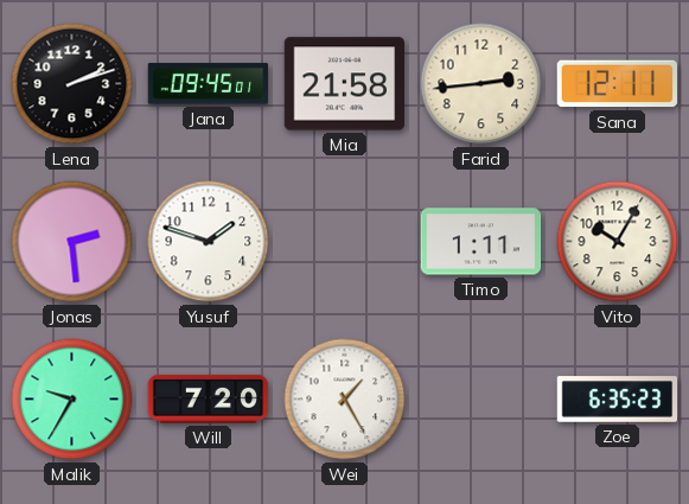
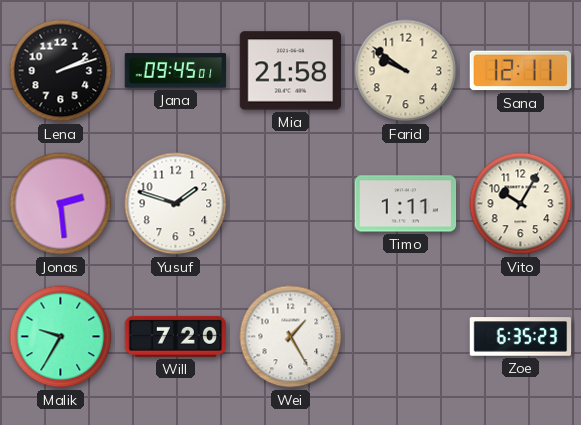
Farid: 2:44 -> 9:51 (406, 71)
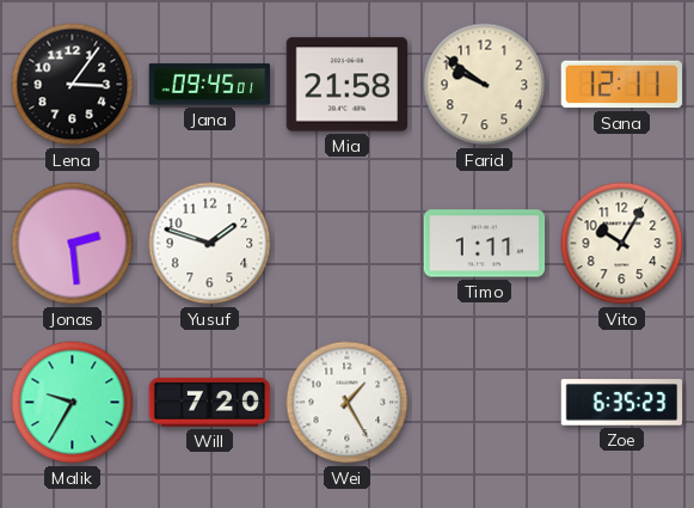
Lena: 2:12 -> 3:06 (73, 85)
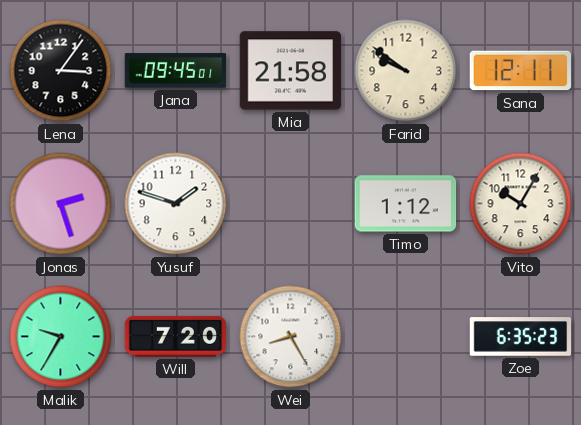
Jonas: 2:29 -> 2:27 (61, 204)
Timo: 1:11 -> 1:12 (406, 204)
Wei: 1:25 -> 8:25 (291, 337)
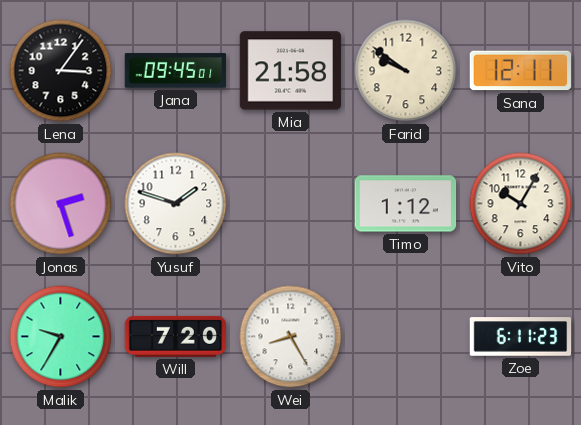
Zoe: 6:35 -> 6:11 (521, 337)
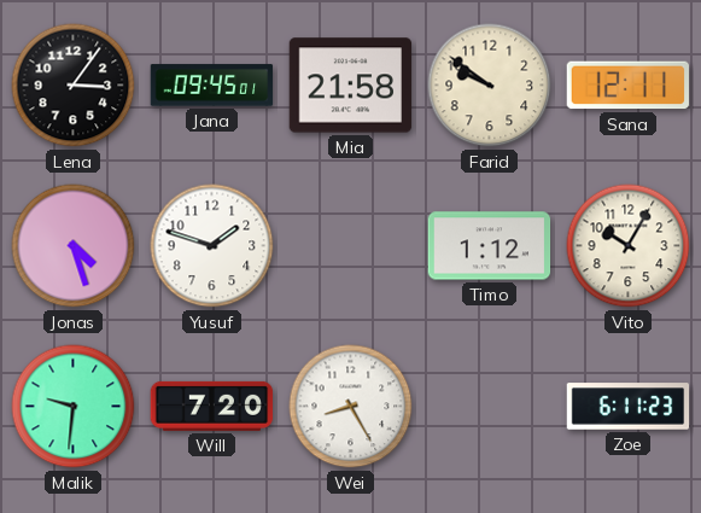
Jonas: 2:27 -> 4:27 (74, 246)
Malik: 9:35 -> 9:31 (74, 407)
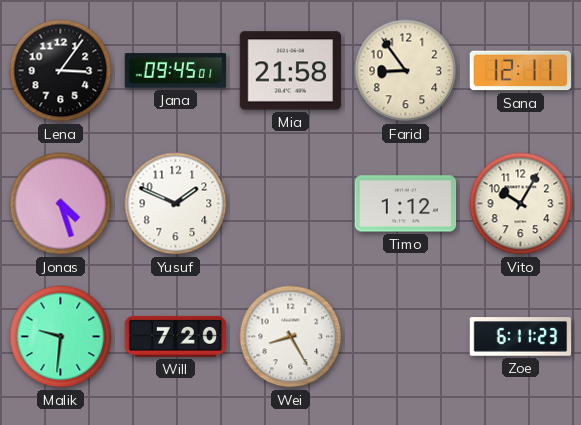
Farid: 9:51 -> 8:54 (406, 71)
Yusuf: 1:48 -> 1:49 (176, 204)
